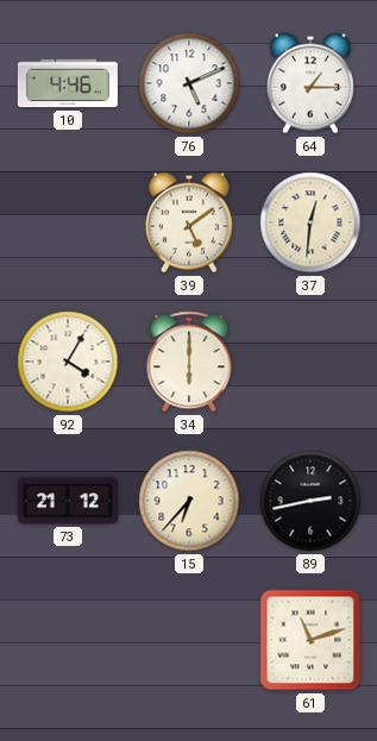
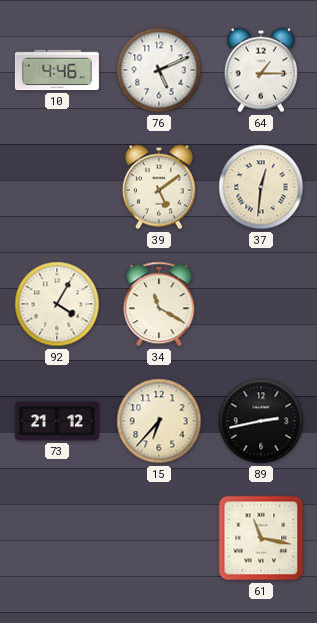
34: 6:00 -> 11:20 (159, 304)
61: 11:12 -> 11:17 (261, 538)
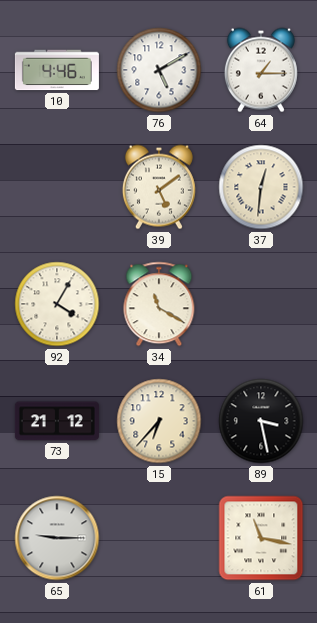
76: 5:11 -> 5:10 (159, 70)
89: 2:43 -> 3:28 (261, 421)
65: none -> 9:15 (57, 538)
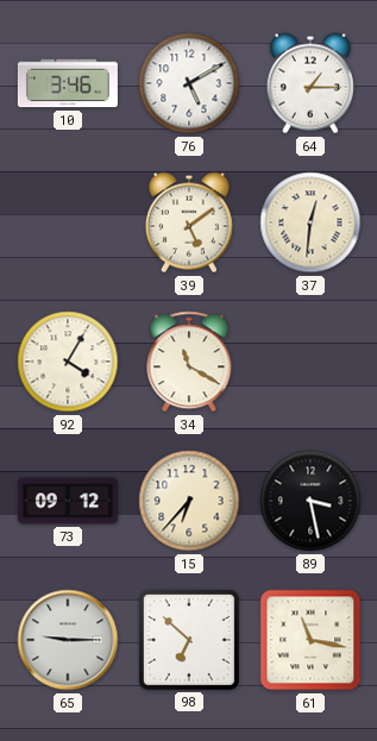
10: 4:46 -> 3:46 (68, 83)
73: 21:12 -> 09:12 (68, 501)
98: none -> 6:52 (189, 640)
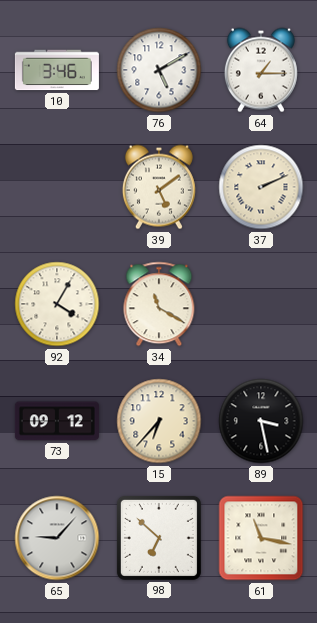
37: 12:31 -> 2:11 (261, 187)
65: 9:15 -> 9:07 (57, 538)
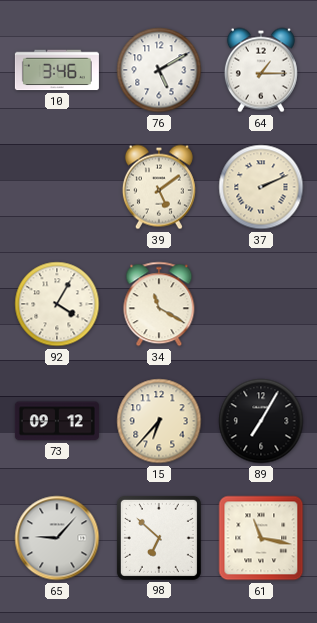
89: 3:28 -> 7:05 (261, 421)
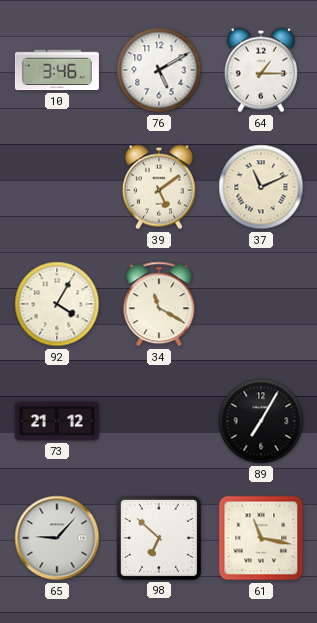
37: 2:11 -> 11:11 (261, 187)
73: 09:12 -> 21:12 (57, 421)
15: 6:37 -> none (159, 421)
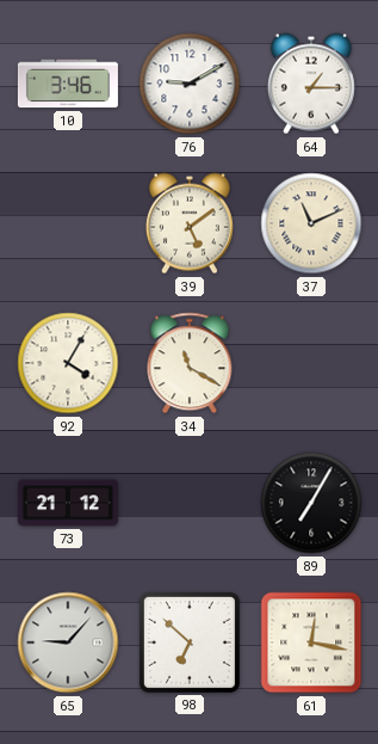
76: 5:10 -> 9:10 (190, 84)
61: 11:17 -> 12:17 (311, 642)
